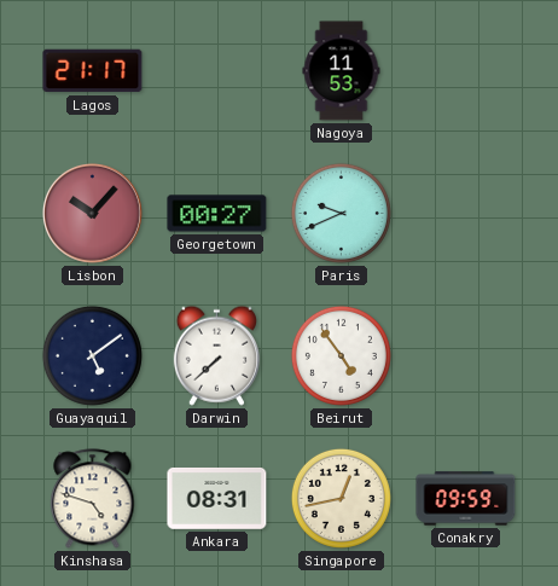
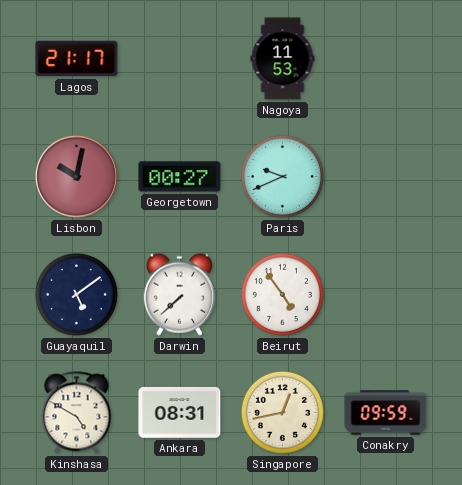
Lisbon: 10:07 -> 10:02 (77, 177)
Kinshasa: 4:48 -> 4:50 (77, 413)
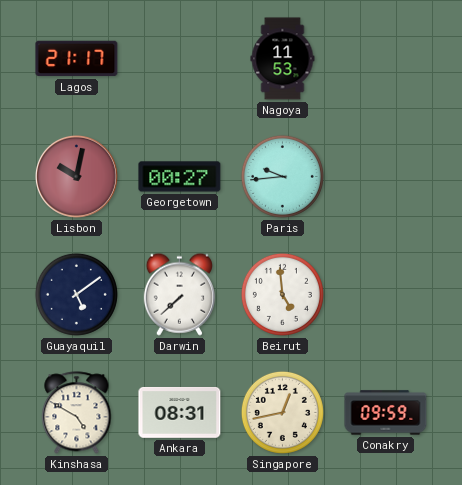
Paris: 9:41 -> 9:44 (282, 176)
Beirut: 4:54 -> 4:59 (282, 294)
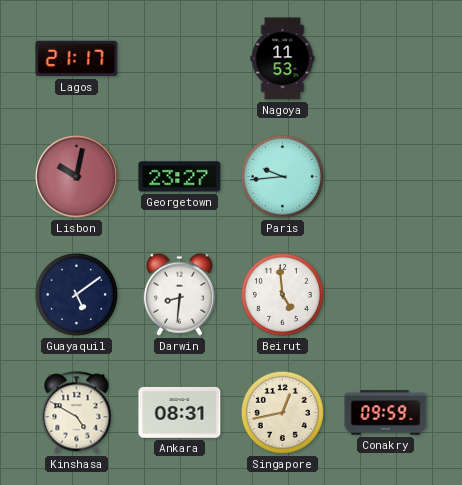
Georgetown: 00:27 -> 23:27 (180, 177)
Darwin: 7:38 -> 8:31 (179, 294)
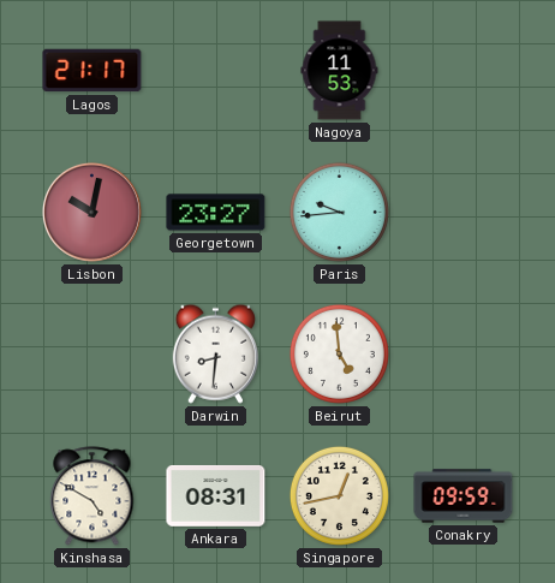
Guayaquil: 5:09 -> none (76, 294)
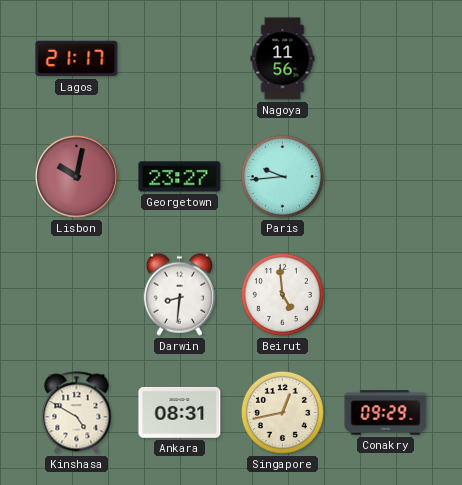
Nagoya: 11:53 -> 11:56 (283, 59)
Conakry: 09:59 -> 09:29 (386, 413)
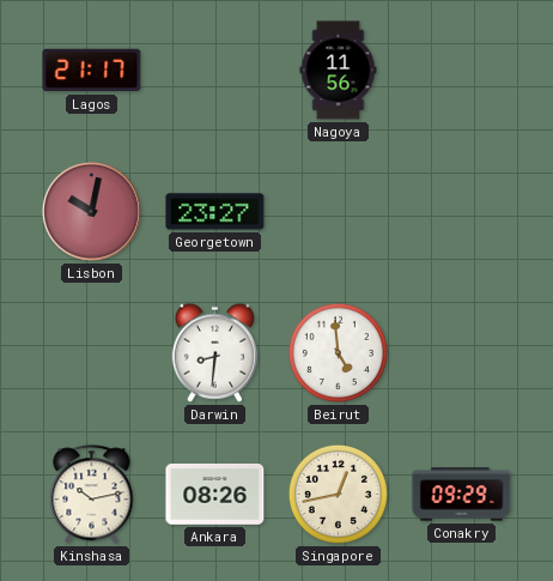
Paris: 9:44 -> none (282, 176)
Kinshasa: 4:50 -> 10:13 (92, 495)
Ankara: 08:31 -> 08:26 (215, 494)
